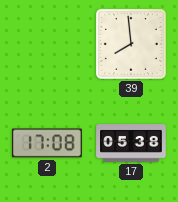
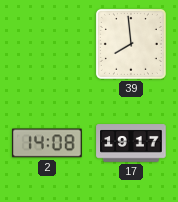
2: 17:08 -> 14:08 (47, 143)
17: 05:38 -> 19:17 (131, 143)
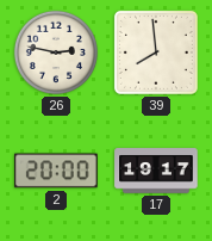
26: none -> 2:47 (56, 52)
2: 14:08 -> 20:00 (56, 171)
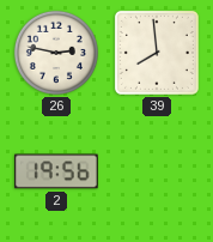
2: 20:00 -> 19:56 (56, 171)
17: 19:17 -> none (156, 171)
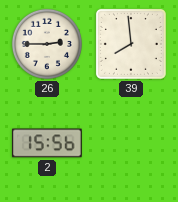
26: 2:47 -> 2:45 (47, 44)
2: 19:56 -> 15:56 (47, 143)
